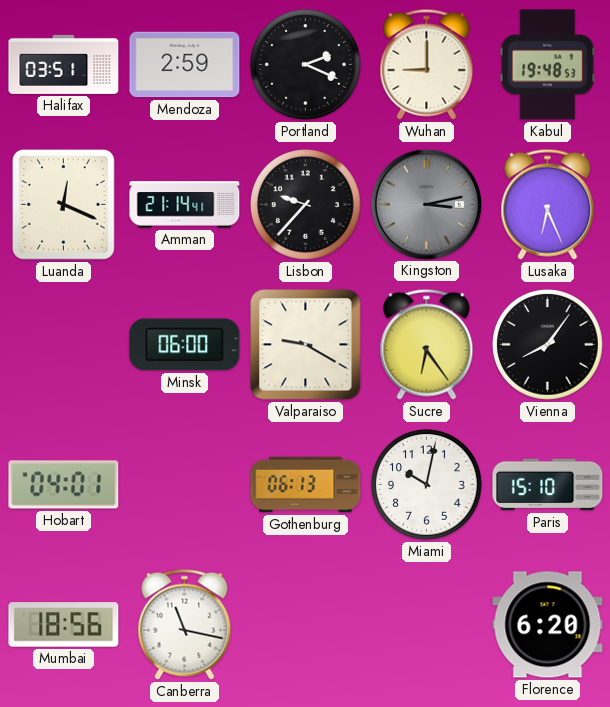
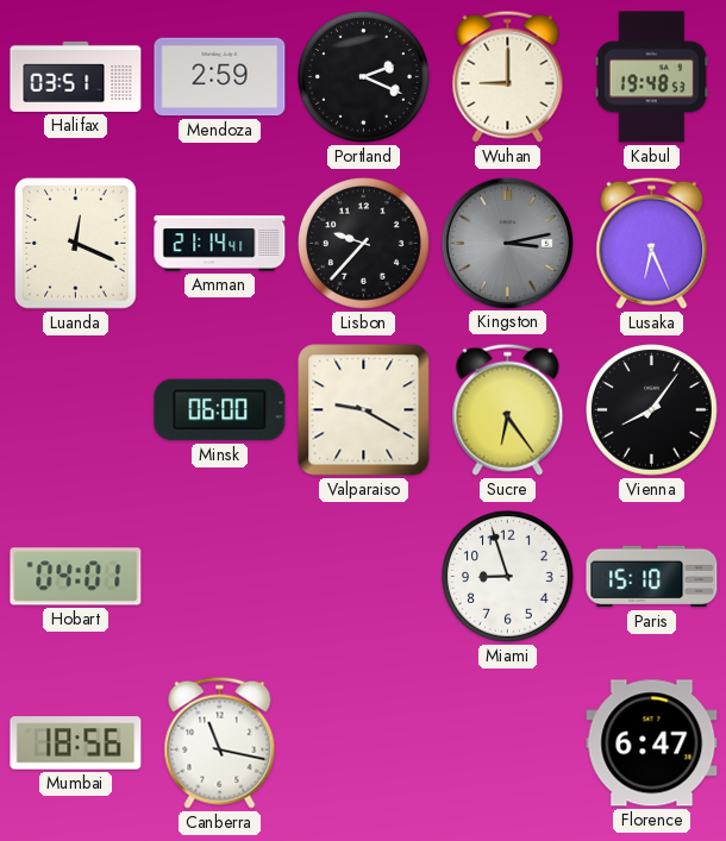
Gothenburg: 06:13 -> none (306, 485)
Miami: 10:02 -> 8:57 (508, 577)
Florence: 6:20 -> 6:47 (652, 743)
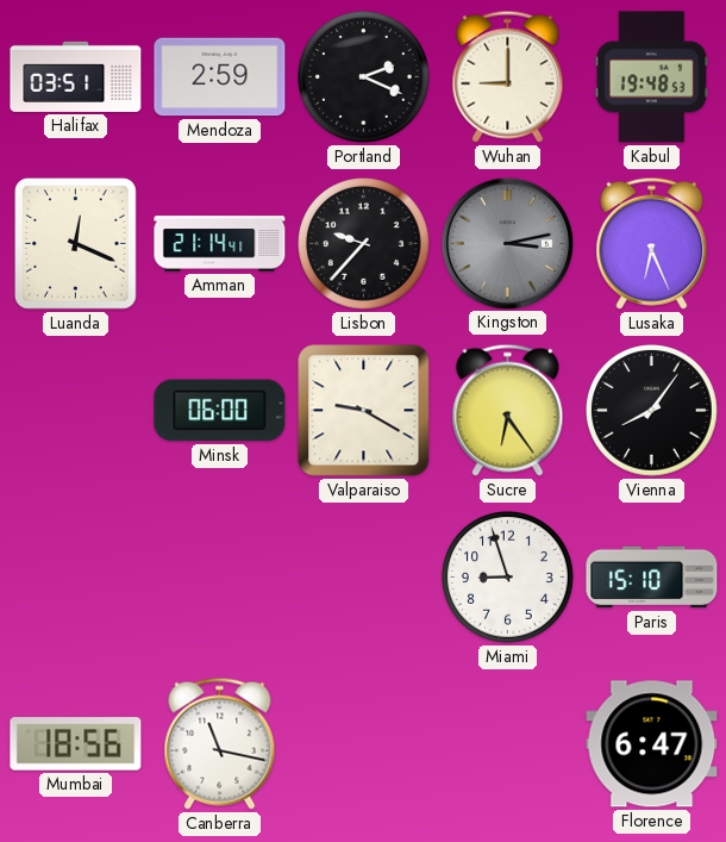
Hobart: 04:01 -> none (76, 577)
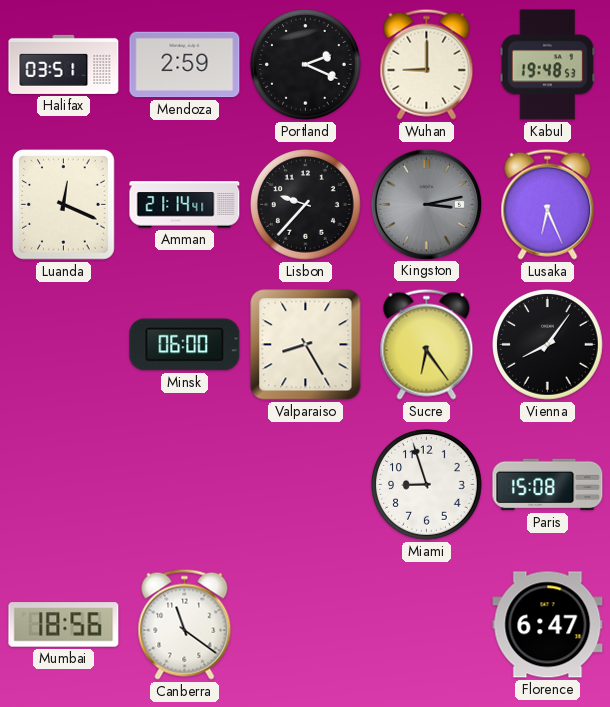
Valparaiso: 9:20 -> 8:25 (306, 345)
Paris: 15:10 -> 15:08 (548, 485)
Canberra: 11:17 -> 11:21 (185, 624)
